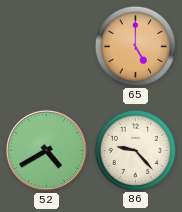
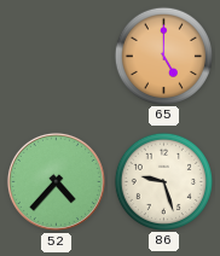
52: 4:40 -> 4:37 (56, 181)
86: 9:23 -> 9:27 (163, 181)
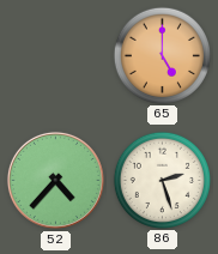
86: 9:27 -> 2:27 (162, 180)
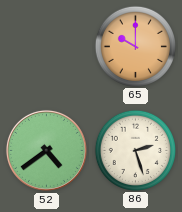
65: 5:00 -> 10:00 (135, 46)
52: 4:37 -> 4:39 (46, 150)
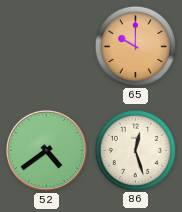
86: 2:27 -> 12:27 (135, 150)
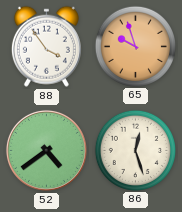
88: none -> 3:54 (46, 46)
65: 10:00 -> 9:57 (135, 46)
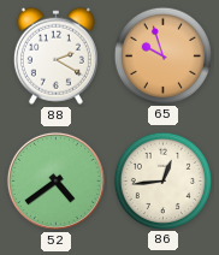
88: 3:54 -> 2:20 (55, 55)
86: 12:27 -> 12:44 (162, 180)
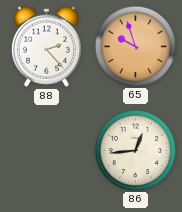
88: 2:20 -> 2:23 (46, 46)
52: 4:39 -> none (55, 180)
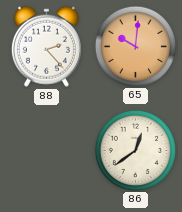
65: 9:57 -> 10:01 (135, 46)
86: 12:44 -> 12:39 (135, 150)
